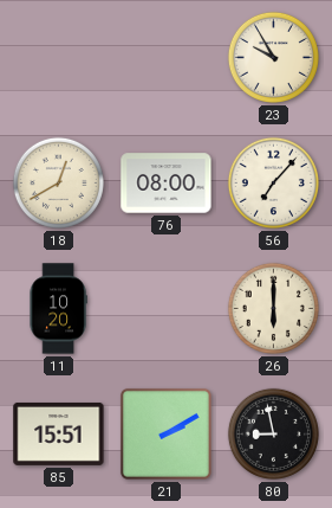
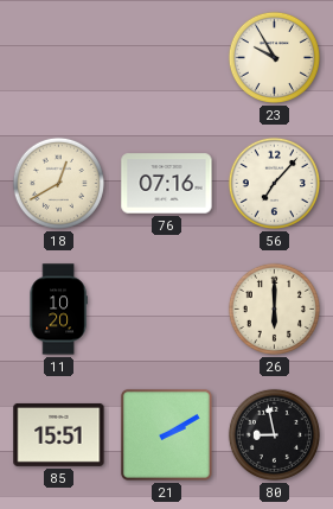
76: 08:00 -> 07:16 (167, 184)
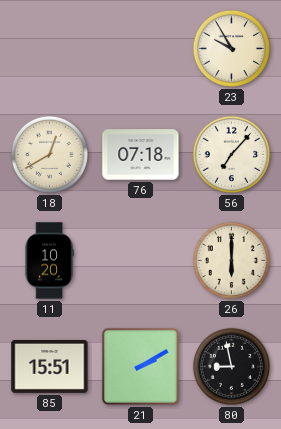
76: 07:16 -> 07:18 (141, 155)
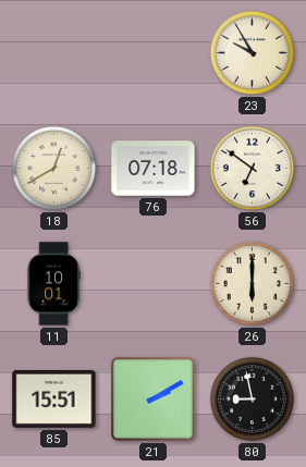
56: 7:07 -> 6:51 (252, 168)
11: 10:20 -> 10:01 (53, 284)
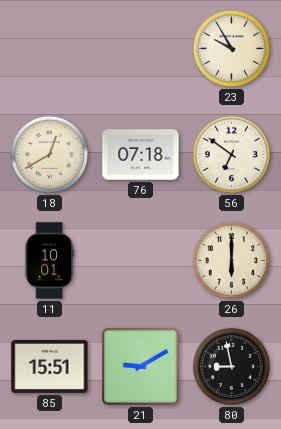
21: 2:10 -> 9:10 (140, 366)
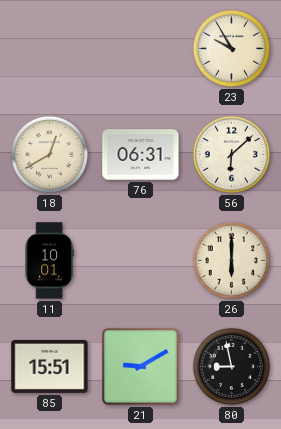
76: 07:18 -> 06:31 (141, 155)
56: 6:51 -> 6:08 (231, 154)
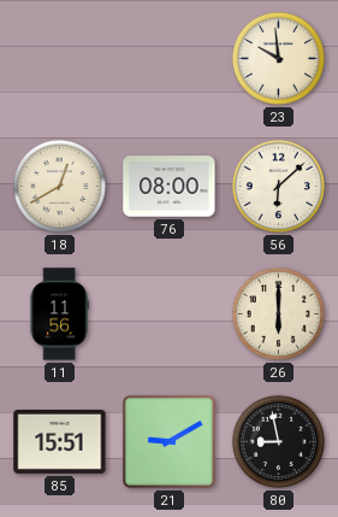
23: 9:55 -> 9:59 (278, 58)
76: 06:31 -> 08:00 (170, 187)
11: 10:01 -> 11:56 (59, 315)
